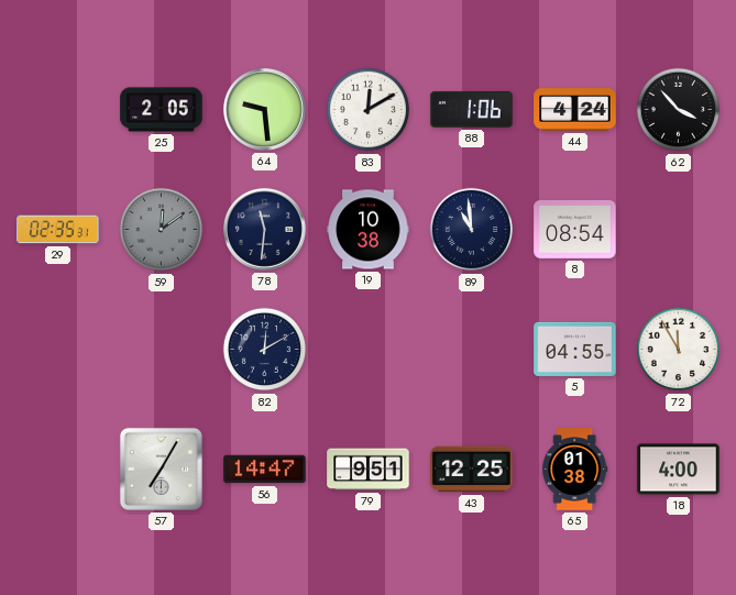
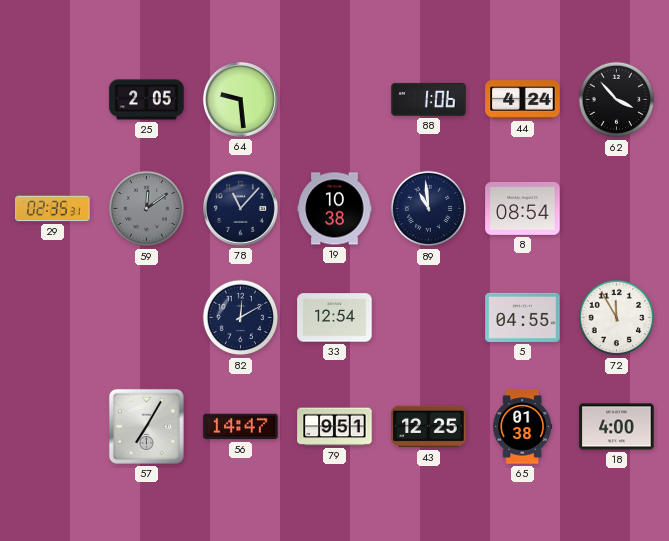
83: 12:10 -> none (369, 110)
78: 11:31 -> 11:07 (240, 208)
33: none -> 12:54 (335, 318)
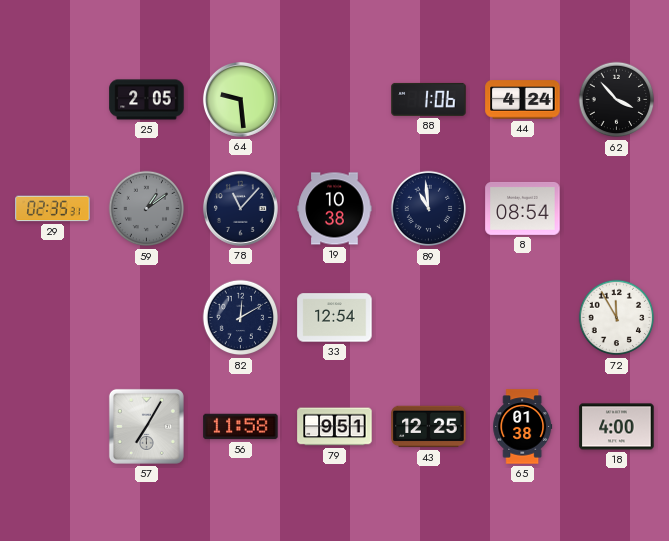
59: 12:09 -> 1:09 (147, 209)
5: 04:55 -> none (523, 317)
56: 14:47 -> 11:58 (241, 427)
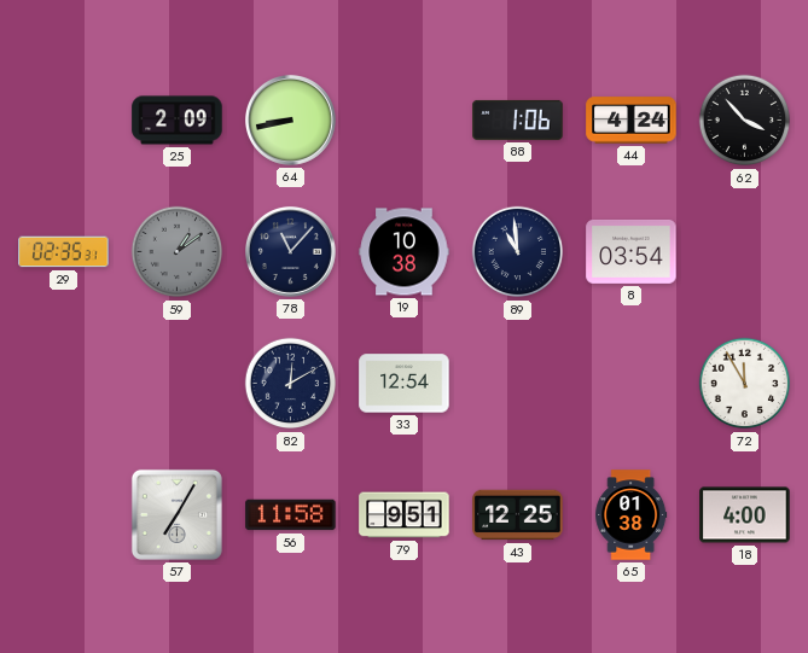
25: 2:05 -> 2:09 (178, 121)
64: 9:29 -> 8:43 (290, 119)
8: 08:54 -> 03:54 (632, 252)
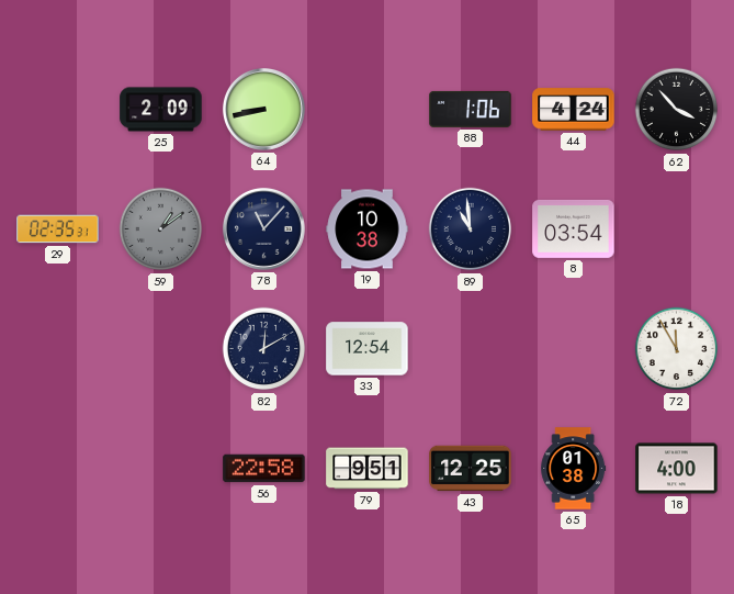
57: 7:05 -> none (176, 514)
56: 11:58 -> 22:58 (264, 469)
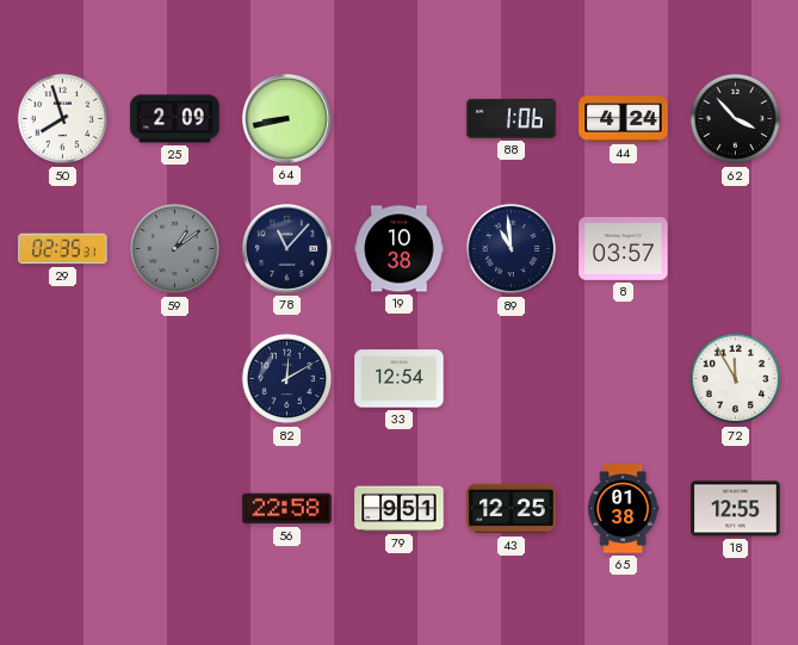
50: none -> 7:57 (63, 119)
8: 03:54 -> 03:57 (624, 249)
18: 4:00 -> 12:55 (736, 509)
